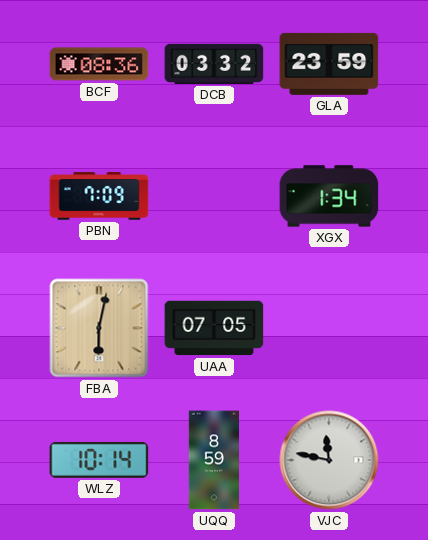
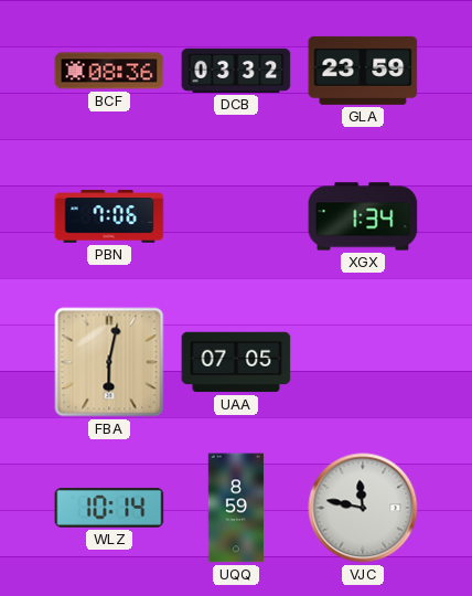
PBN: 7:09 -> 7:06 (109, 216)
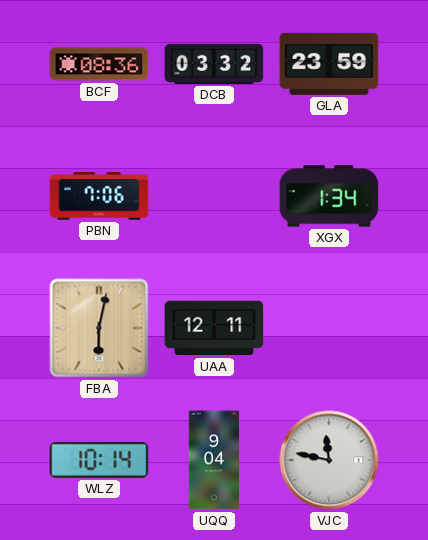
UAA: 07:05 -> 12:11 (214, 328)
UQQ: 8:59 -> 9:04 (214, 460)
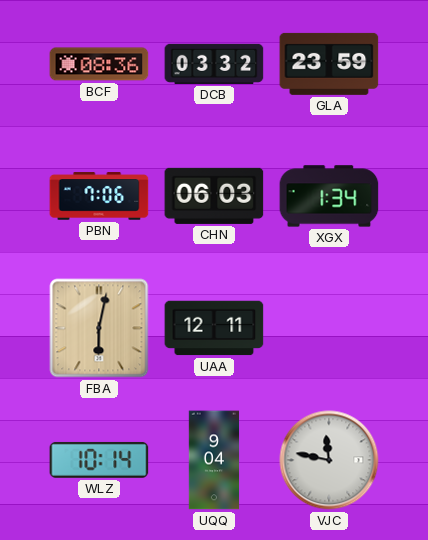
CHN: none -> 06:03 (214, 196)
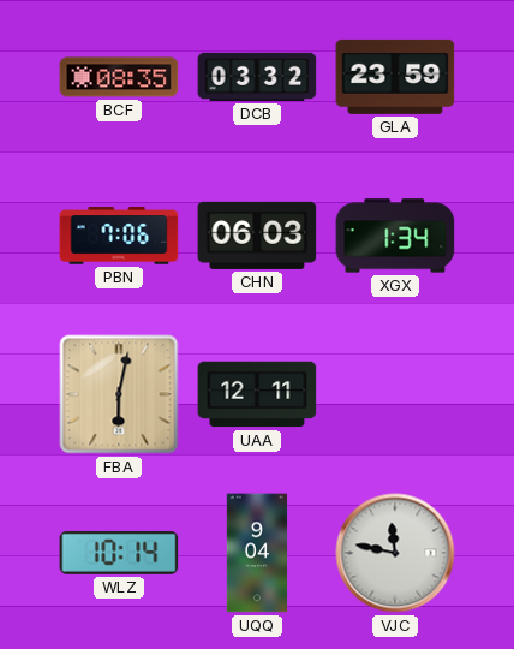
BCF: 08:36 -> 08:35 (119, 77)
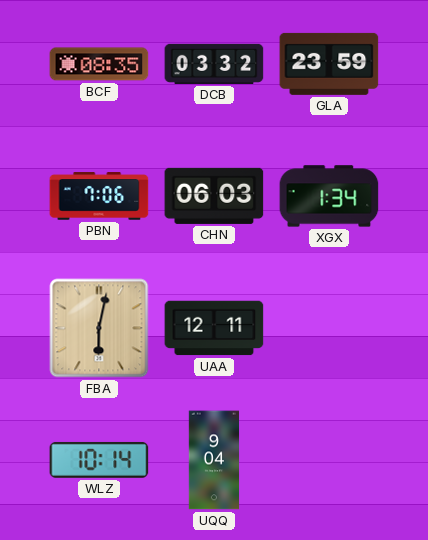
VJC: 11:47 -> none (395, 553)
